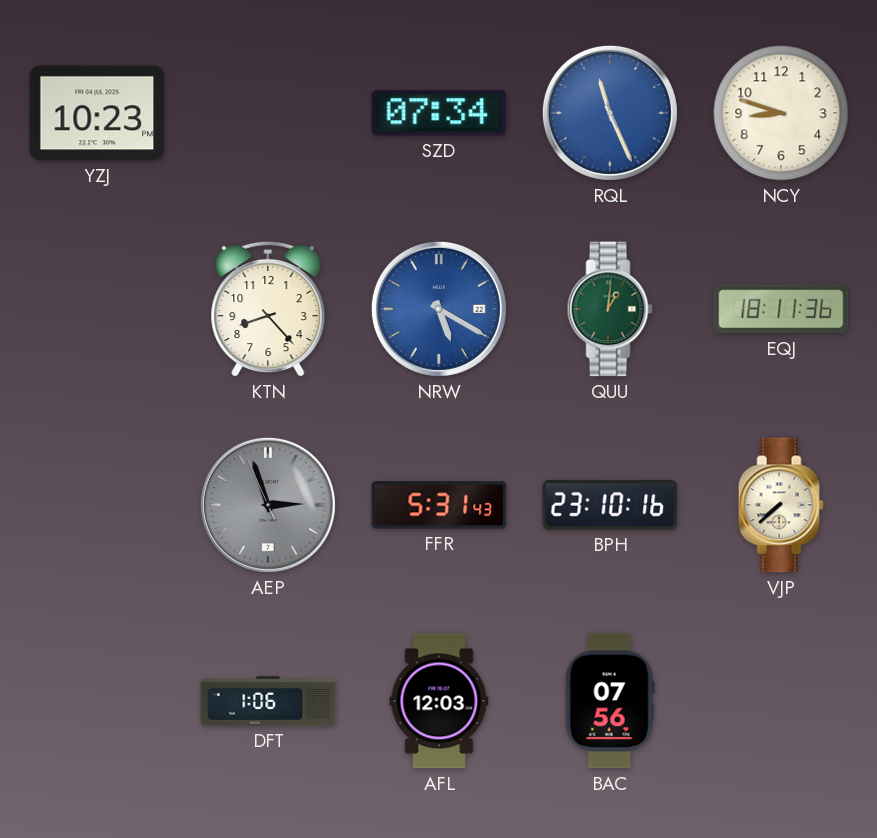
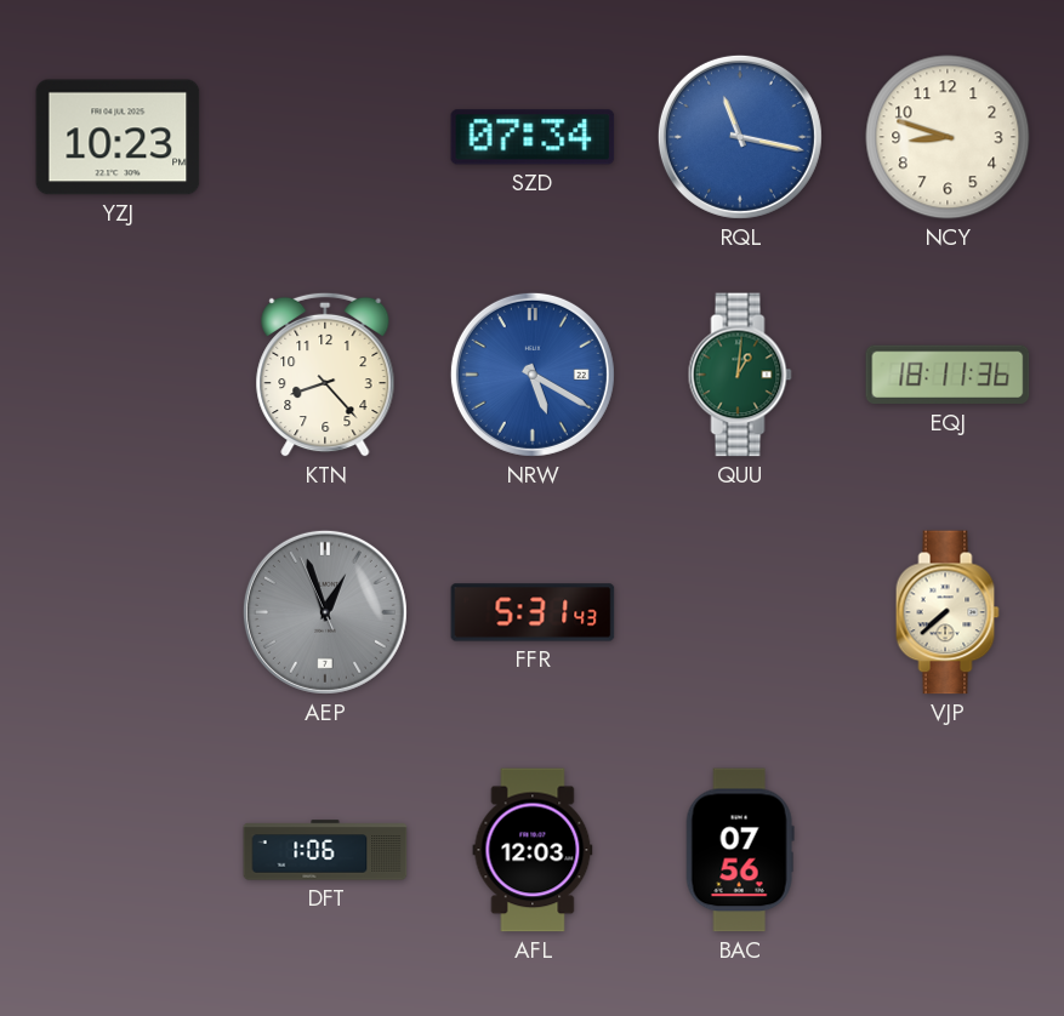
RQL: 11:26 -> 11:17 (740, 137)
AEP: 2:56 -> 12:56 (325, 612)
BPH: 23:10 -> none (610, 505)
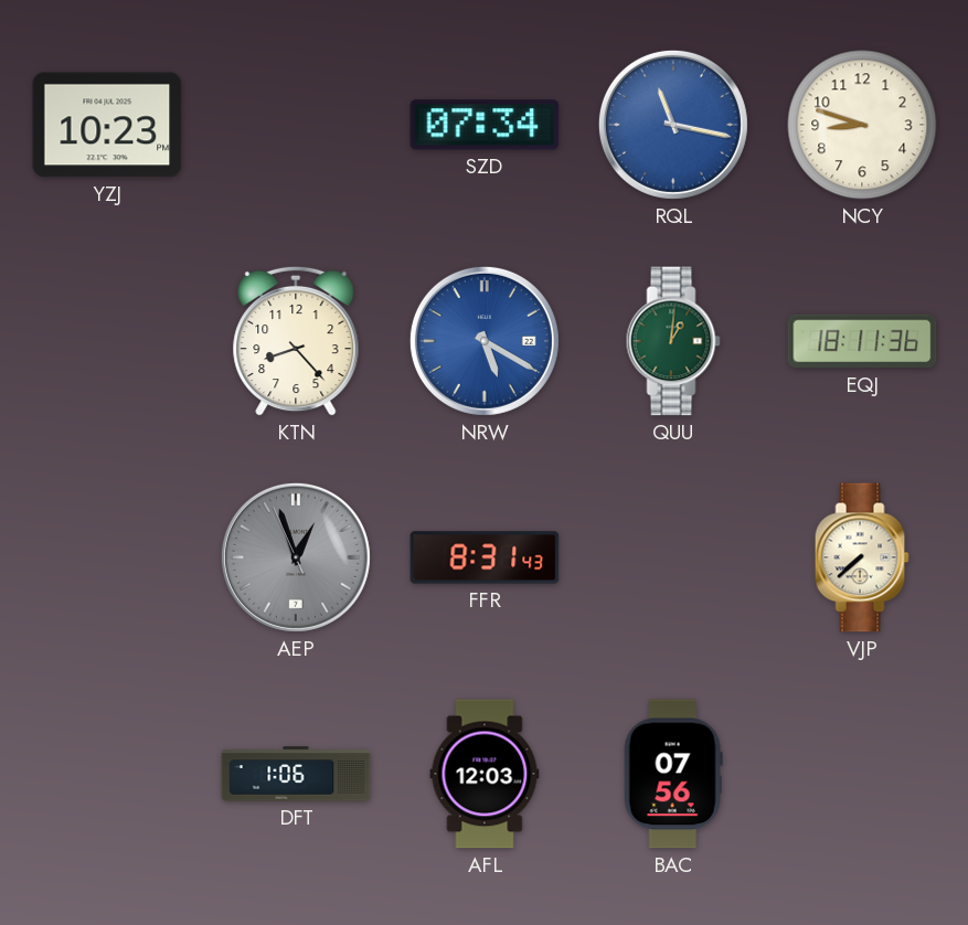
FFR: 5:31 -> 8:31 (485, 557)
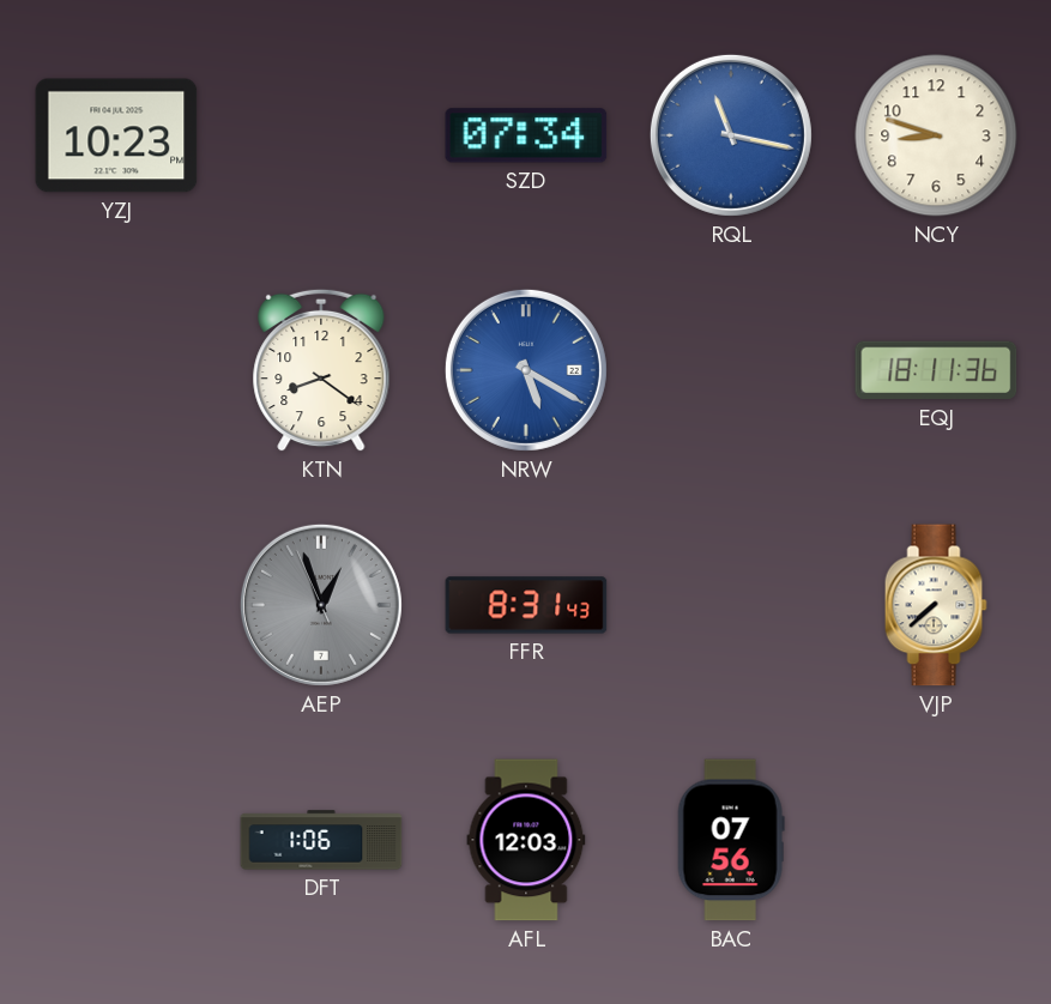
KTN: 8:23 -> 8:21 (321, 370)
QUU: 1:01 -> none (673, 341)
